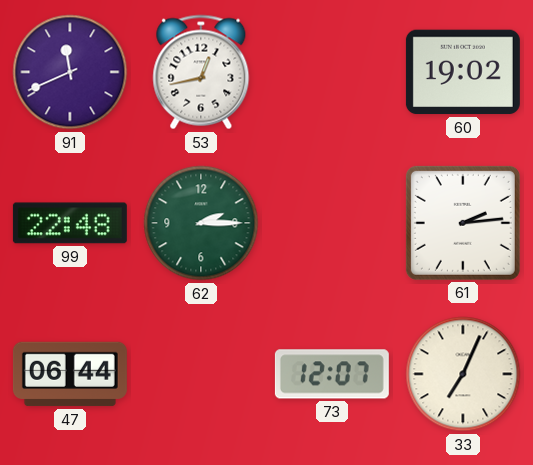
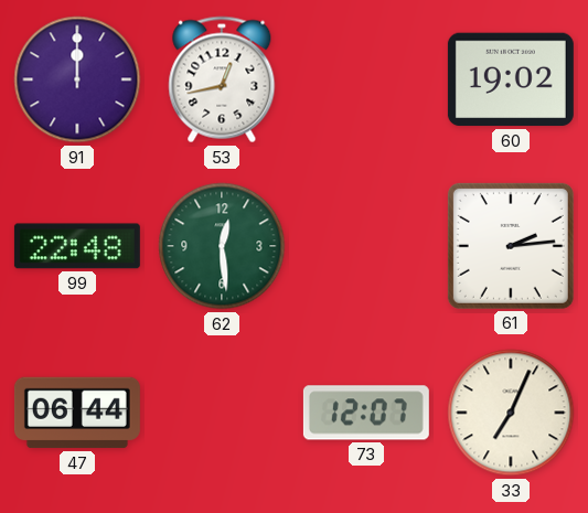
91: 11:41 -> 12:00 (77, 79)
62: 2:15 -> 12:29 (222, 246)
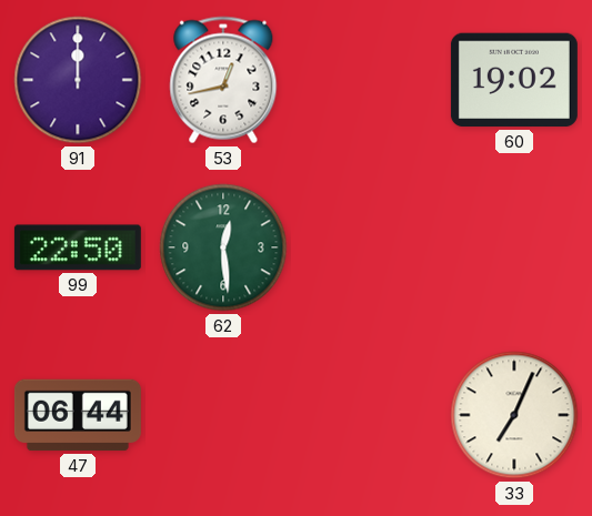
99: 22:48 -> 22:50 (78, 247)
61: 2:14 -> none (511, 246)
73: 12:07 -> none (366, 413)
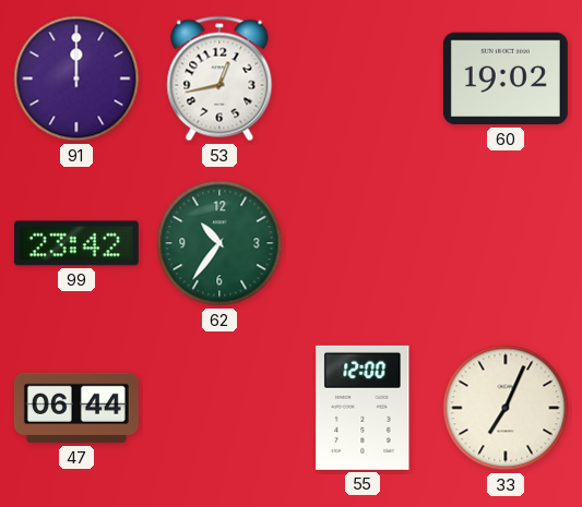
99: 22:50 -> 23:42 (76, 243)
62: 12:29 -> 10:36 (219, 243)
55: none -> 12:00 (363, 408)
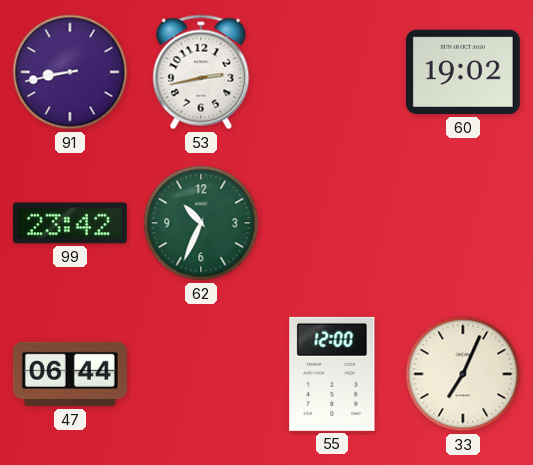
91: 12:00 -> 8:43 (70, 72)
53: 12:43 -> 2:43 (201, 72)
62: 10:36 -> 10:34 (201, 223)
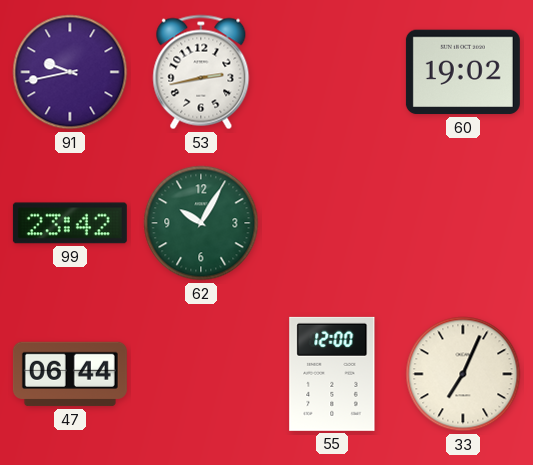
91: 8:43 -> 9:43 (70, 72)
62: 10:34 -> 10:05 (201, 223)
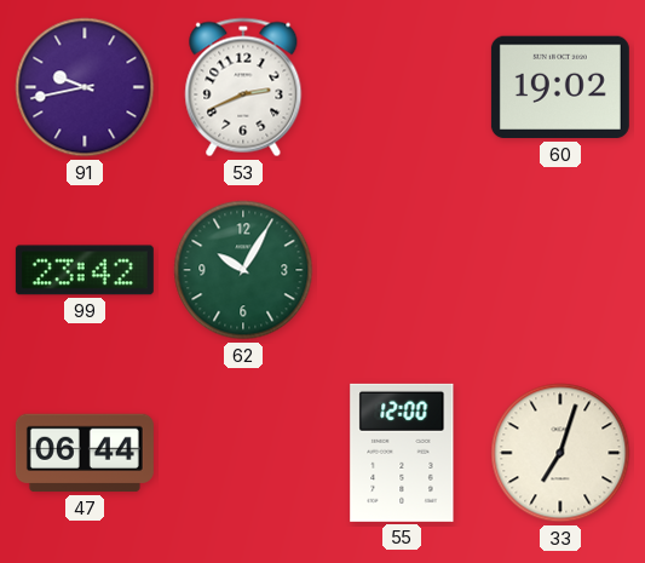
53: 2:43 -> 2:41 (243, 87)
33: 7:04 -> 7:03 (560, 453)
